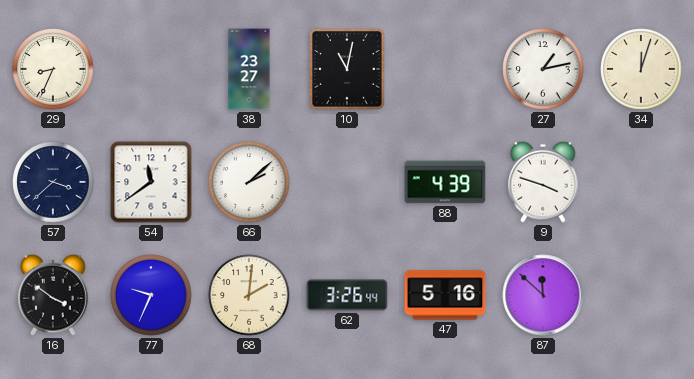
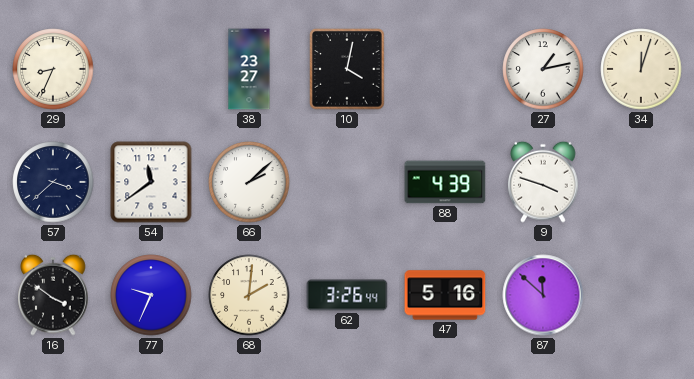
10: 11:02 -> 4:02 (348, 69)
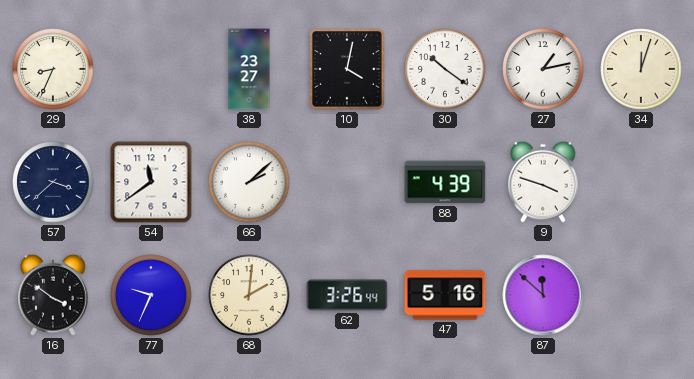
30: none -> 10:21 (445, 69)
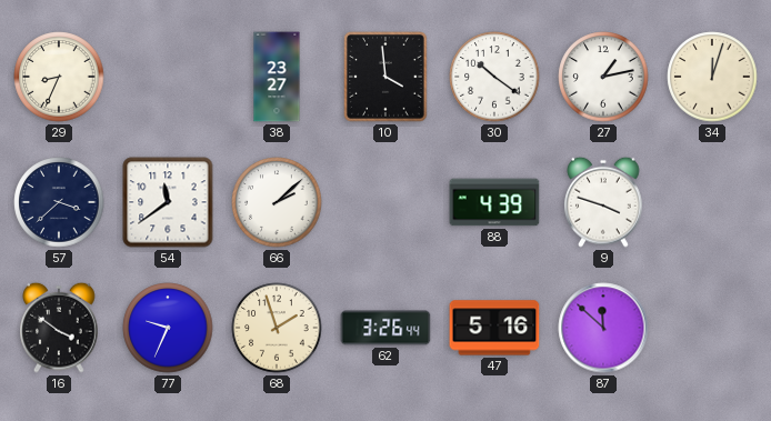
10: 4:02 -> 3:59 (387, 77)
68: 2:01 -> 1:57 (277, 328)
